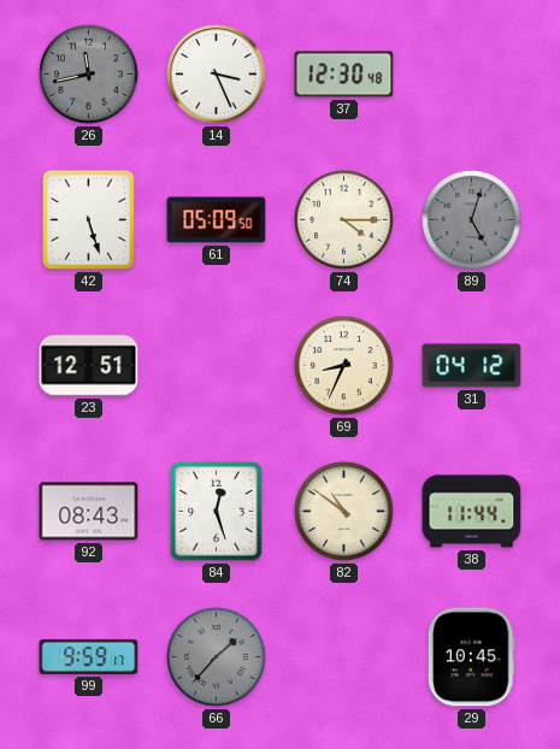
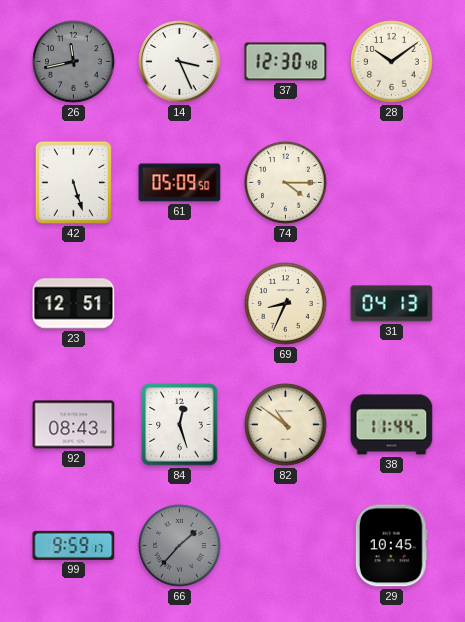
28: none -> 10:09 (392, 62)
89: 5:03 -> none (472, 220)
31: 04:12 -> 04:13 (392, 304)
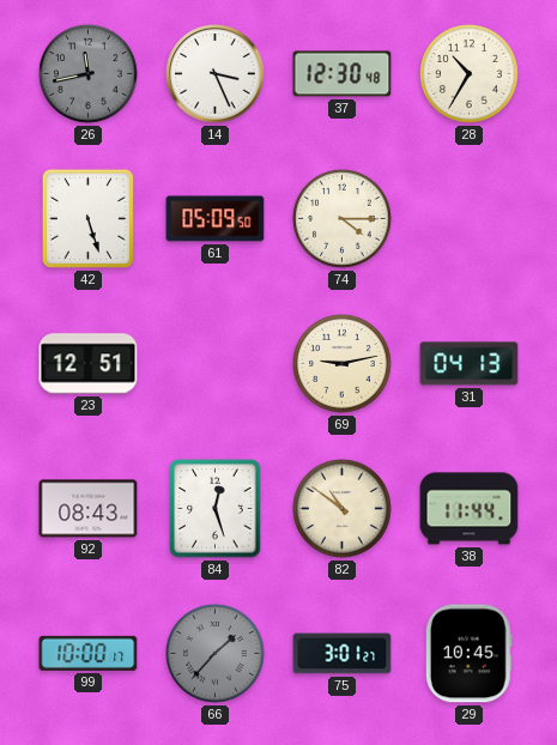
28: 10:09 -> 10:35 (470, 74)
69: 8:34 -> 9:13 (343, 364)
99: 9:59 -> 10:00 (89, 653)
75: none -> 3:01 (343, 654)
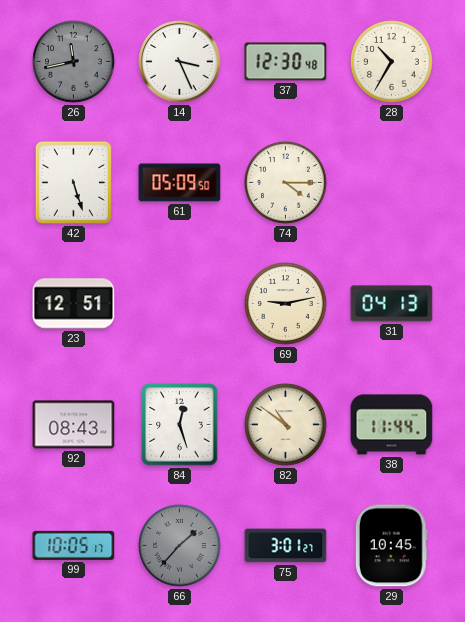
99: 10:00 -> 10:05 (74, 545)
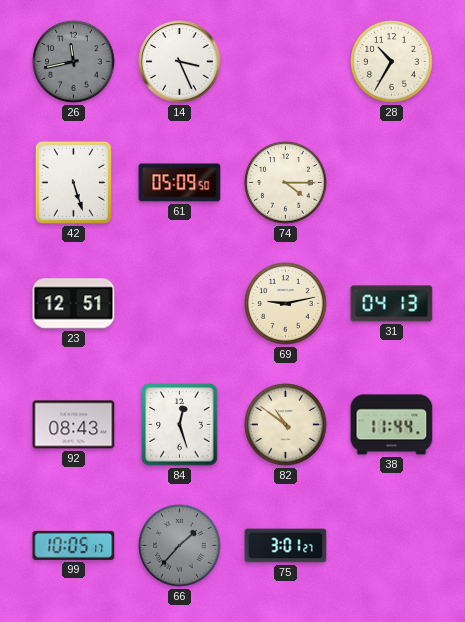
37: 12:30 -> none (286, 62)
29: 10:45 -> none (391, 546)
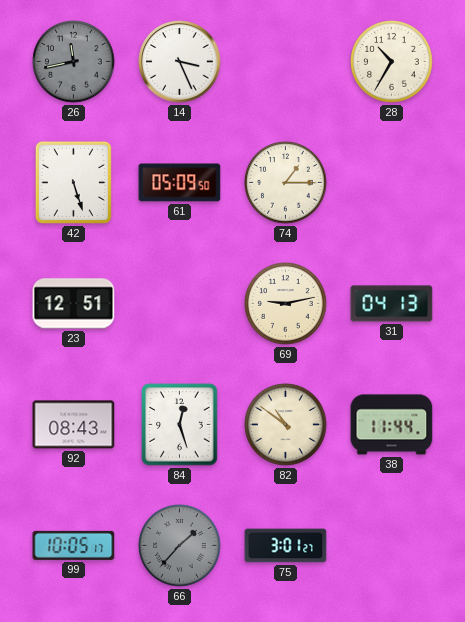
74: 4:15 -> 1:15 (286, 183)
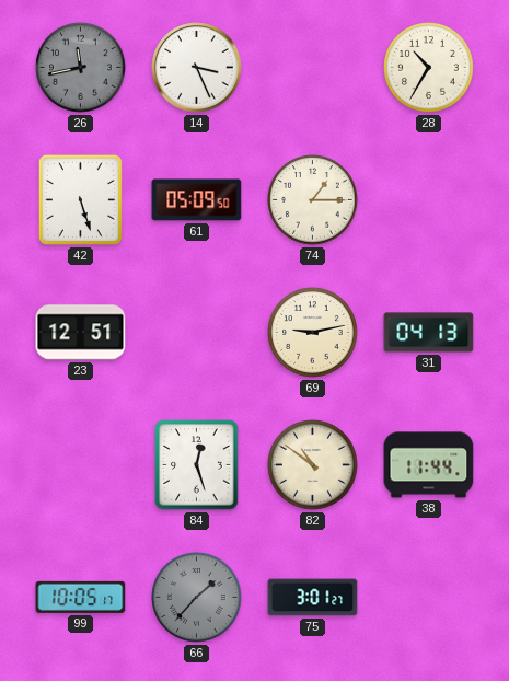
92: 08:43 -> none (74, 425)
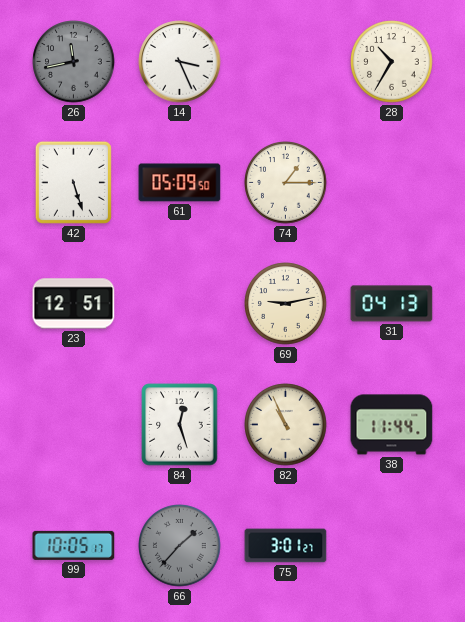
82: 10:51 -> 10:56 (286, 425)
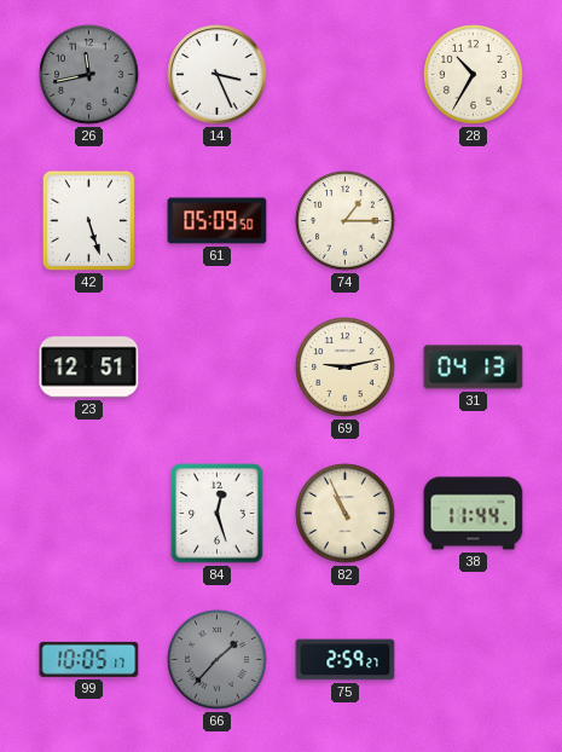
75: 3:01 -> 2:59 (346, 660)
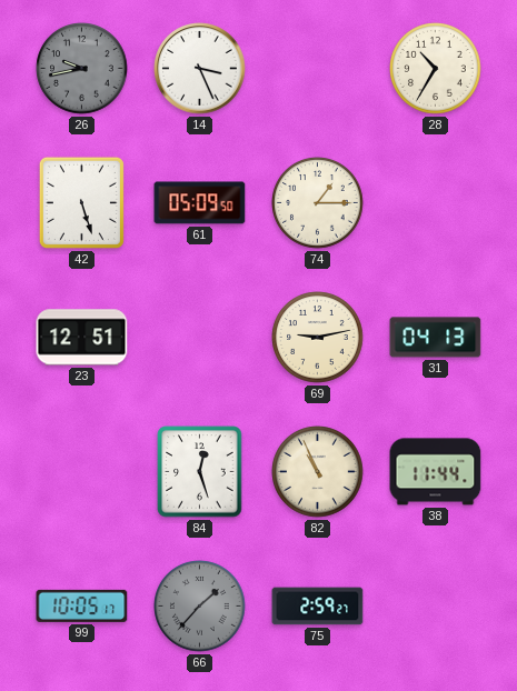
26: 11:43 -> 9:43 (82, 69)
